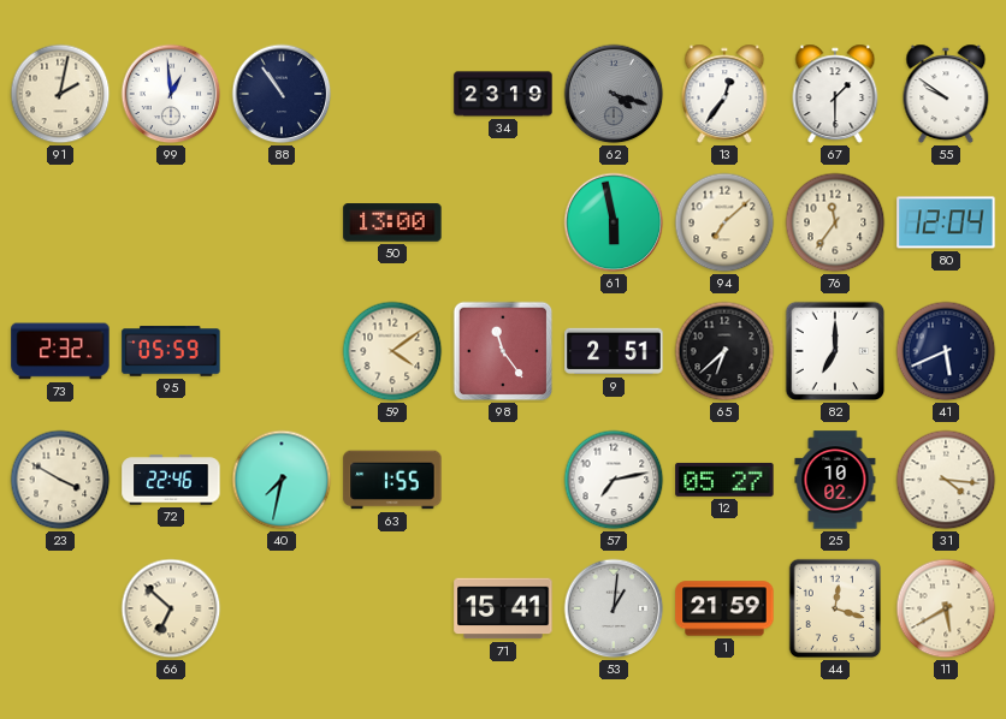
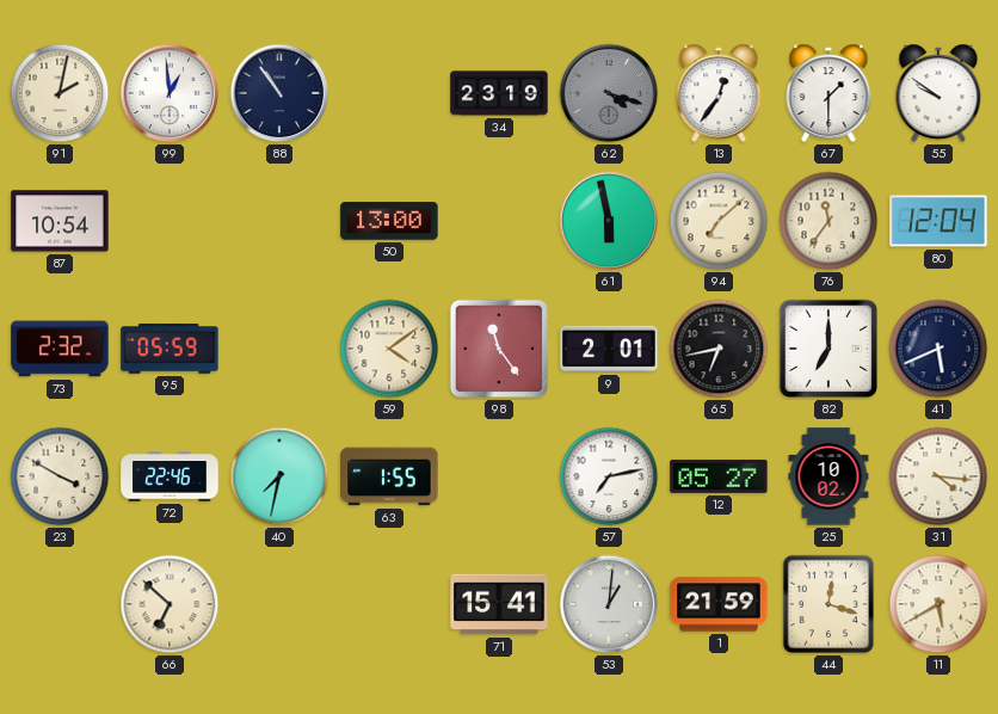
87: none -> 10:54 (60, 221)
9: 2:51 -> 2:01 (609, 349)
65: 6:38 -> 6:43 (719, 349)
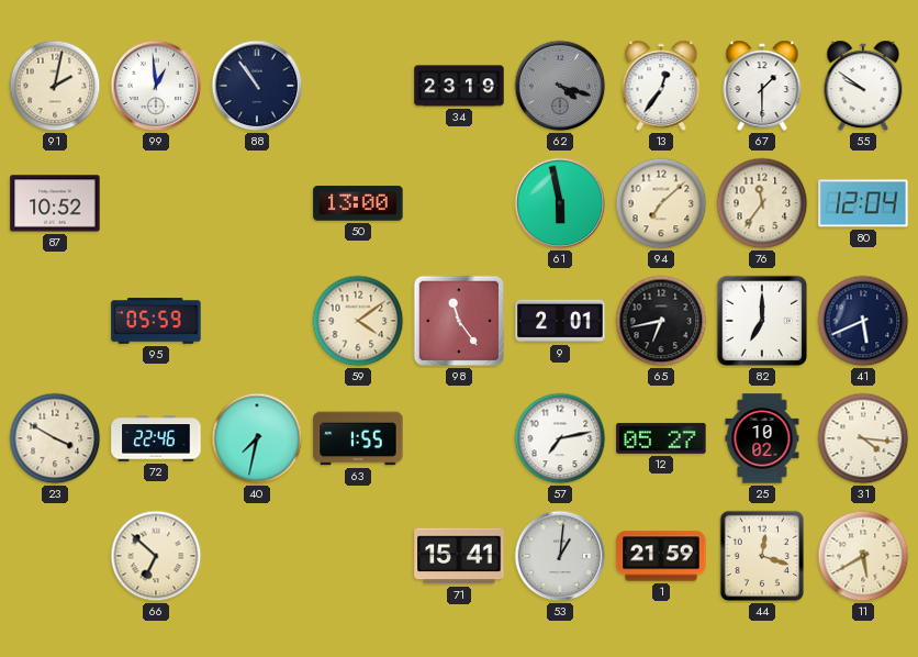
87: 10:54 -> 10:52 (55, 203)
73: 2:32 -> none (60, 349)
